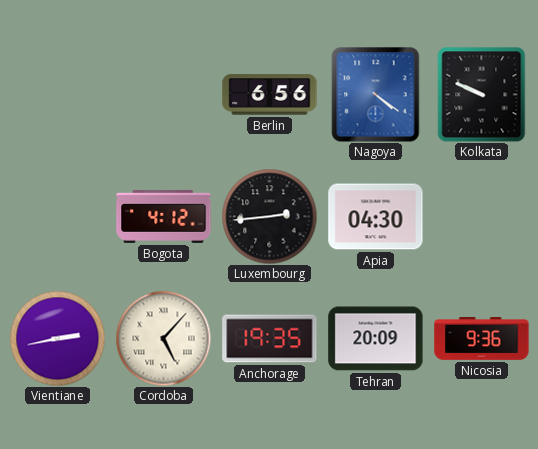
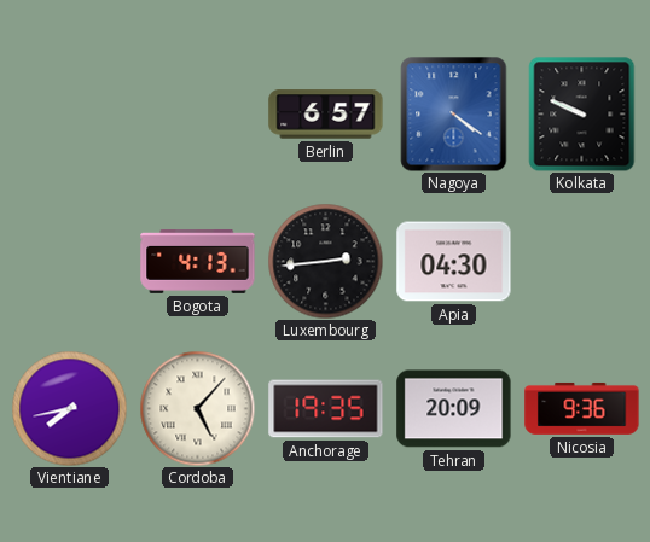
Berlin: 6:56 -> 6:57 (326, 115)
Bogota: 4:12 -> 4:13 (198, 261)
Vientiane: 2:43 -> 7:43 (69, 408)
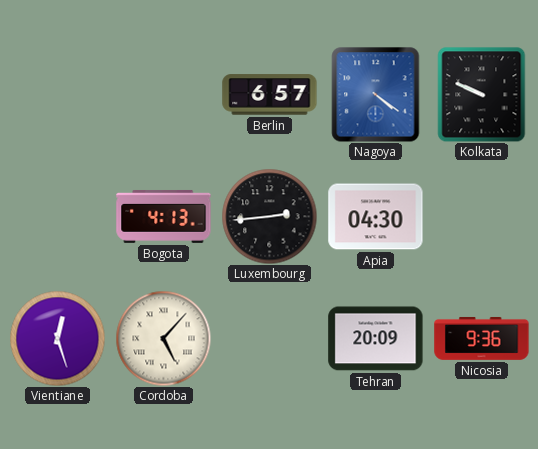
Vientiane: 7:43 -> 12:27 (57, 338)
Anchorage: 19:35 -> none (326, 409)
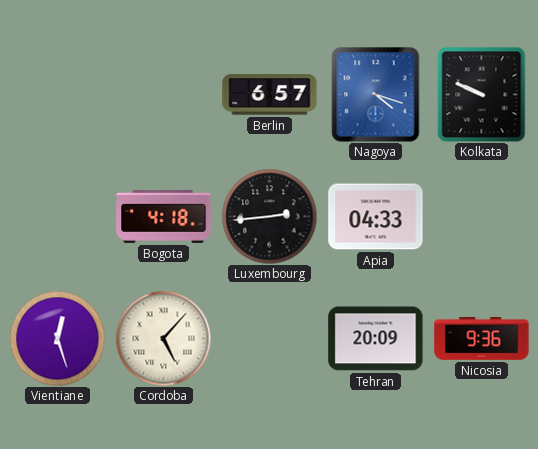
Nagoya: 4:21 -> 4:18 (376, 94)
Bogota: 4:13 -> 4:18 (164, 216)
Apia: 04:30 -> 04:33 (376, 217)
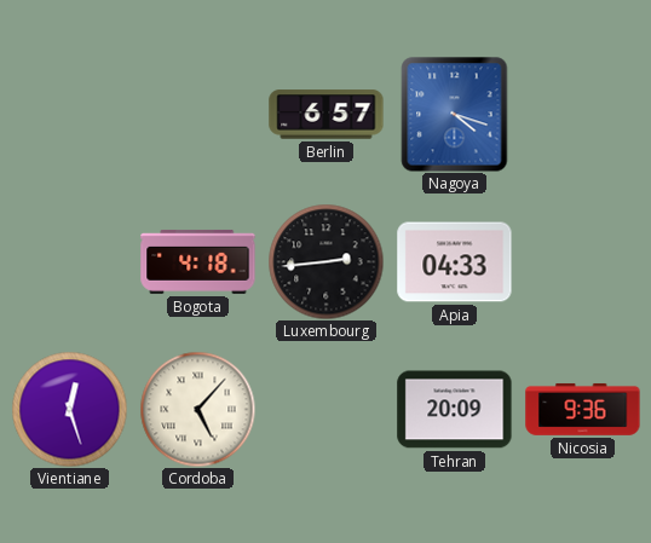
Kolkata: 9:49 -> none (482, 94)
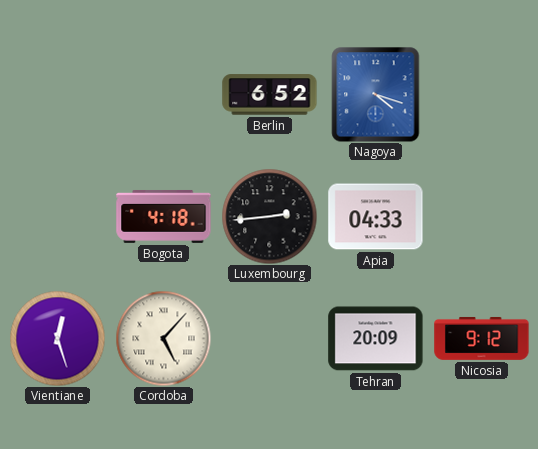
Berlin: 6:57 -> 6:52 (270, 95)
Nicosia: 9:36 -> 9:12 (482, 338)
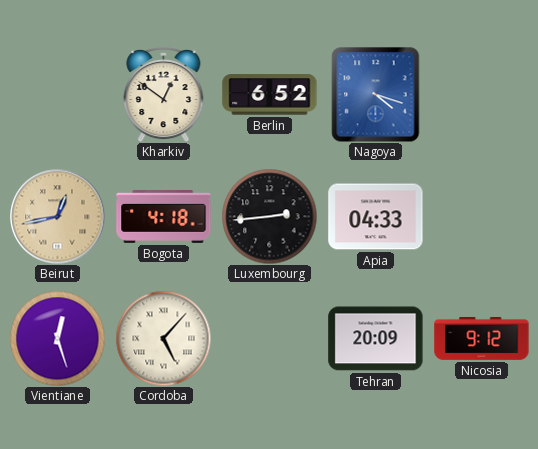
Kharkiv: none -> 12:51 (164, 94)
Beirut: none -> 12:43 (57, 216)
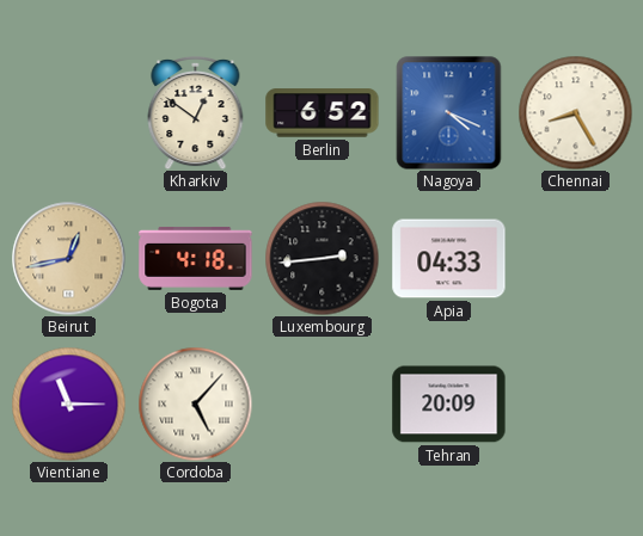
Nagoya: 4:18 -> 4:19 (449, 112)
Chennai: none -> 8:25 (575, 112)
Vientiane: 12:27 -> 11:15 (68, 403)
Nicosia: 9:12 -> none (482, 338)
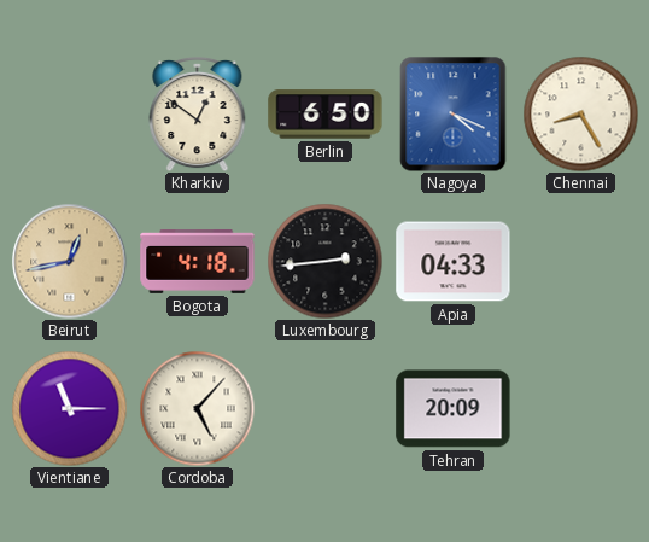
Berlin: 6:52 -> 6:50 (326, 115)
